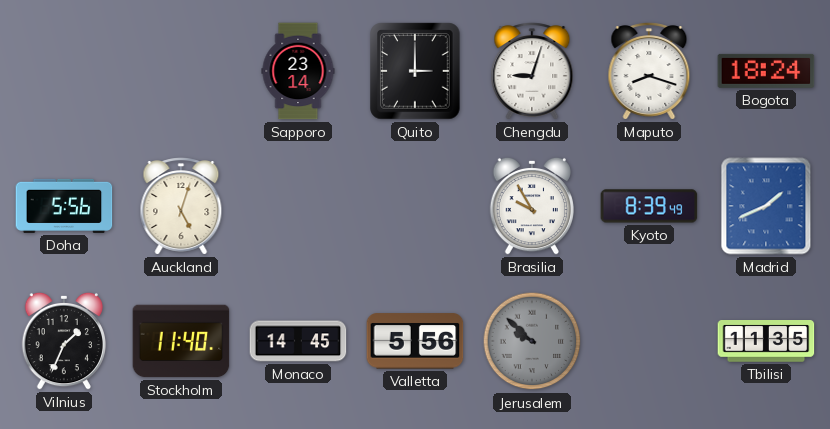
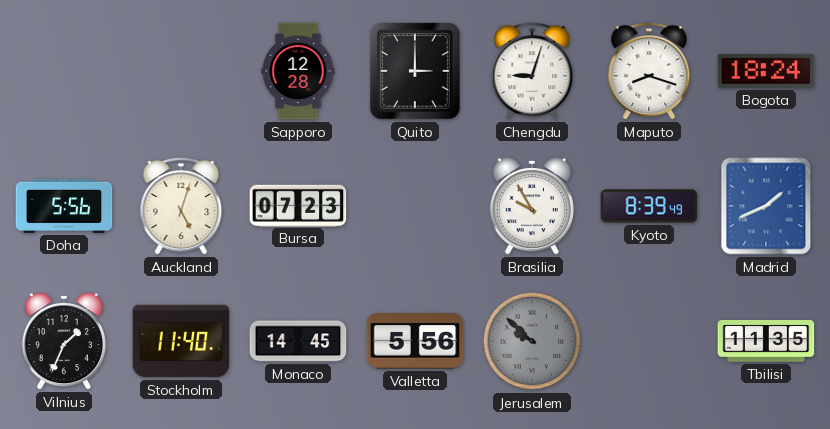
Sapporo: 23:14 -> 12:28 (298, 71)
Bursa: none -> 07:23 (298, 205)
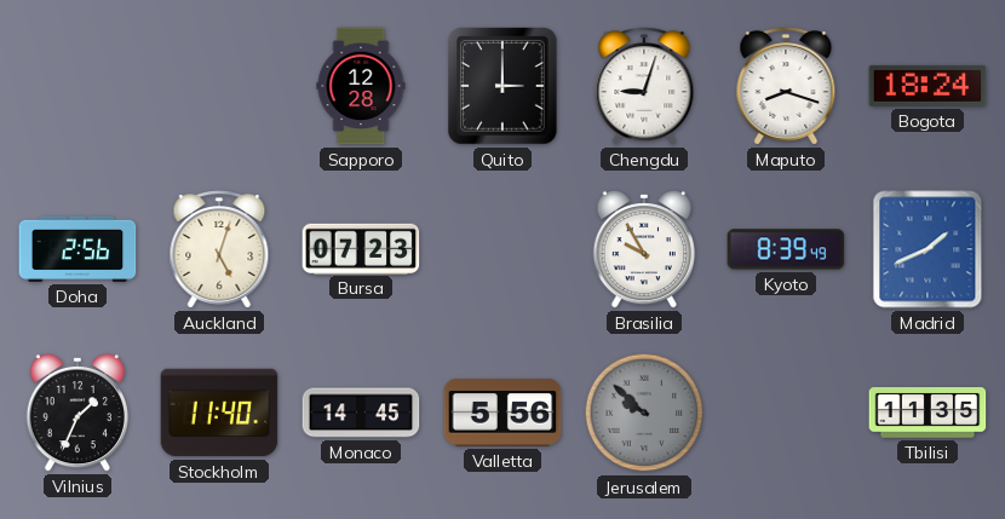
Doha: 5:56 -> 2:56 (77, 249)
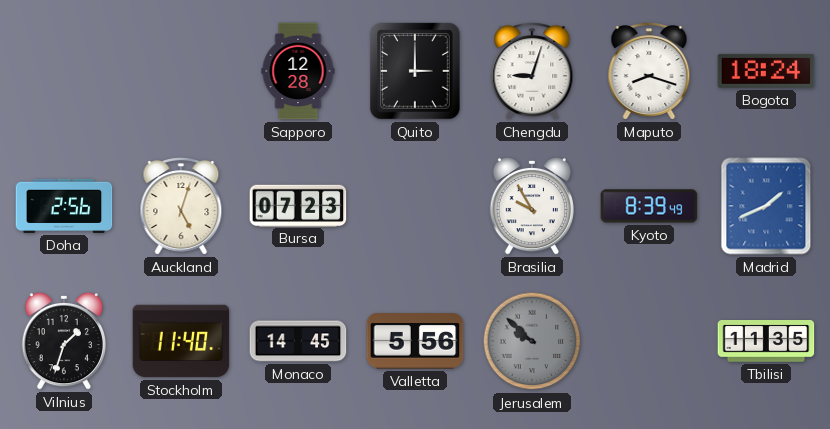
Vilnius: 1:34 -> 1:33 (64, 341)
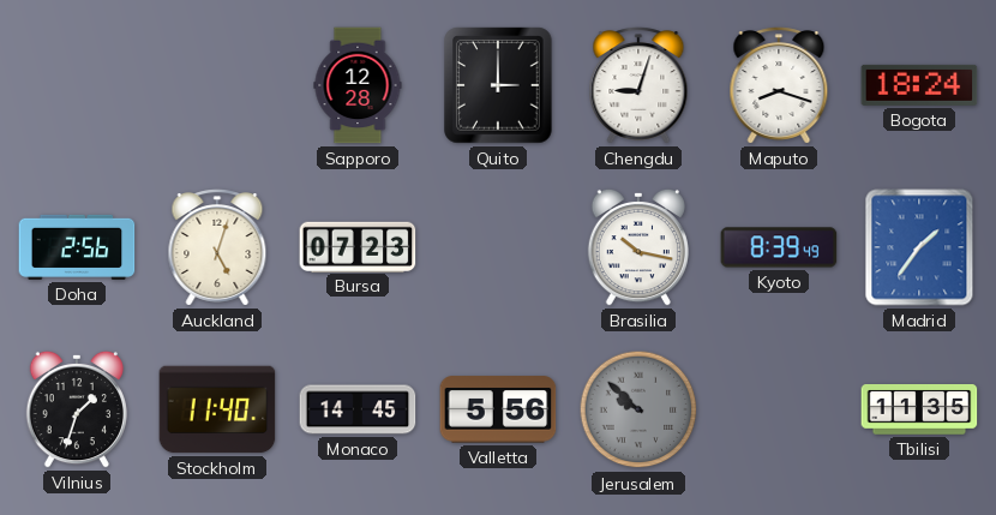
Brasilia: 9:55 -> 10:17 (638, 247)
Madrid: 1:41 -> 1:36 (919, 247)
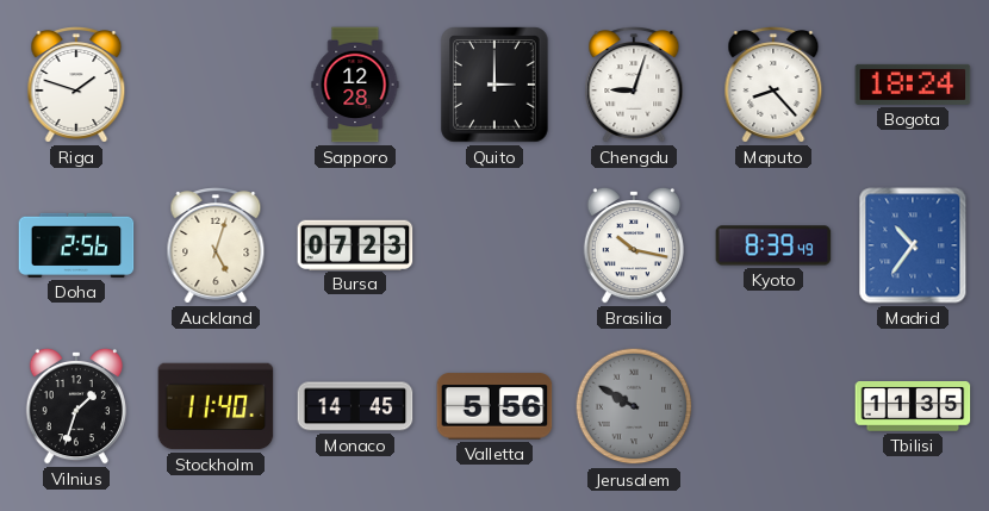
Riga: none -> 1:48 (76, 85)
Maputo: 8:18 -> 8:23 (773, 85)
Madrid: 1:36 -> 10:36 (913, 245)
Jerusalem: 9:52 -> 9:50 (634, 406)
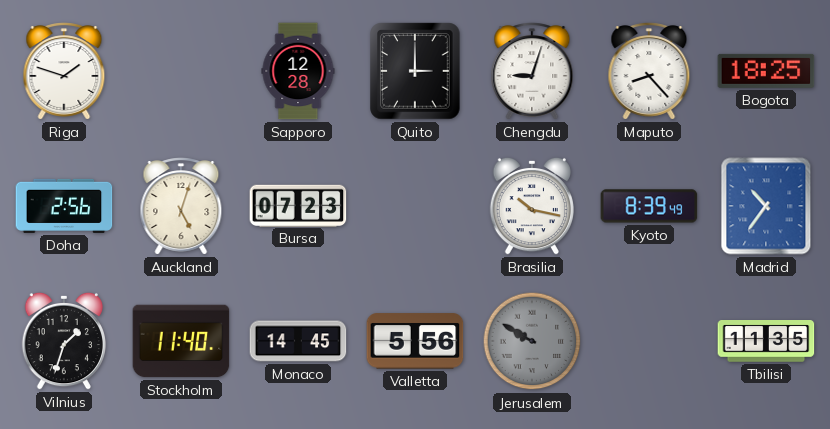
Bogota: 18:24 -> 18:25 (766, 71)
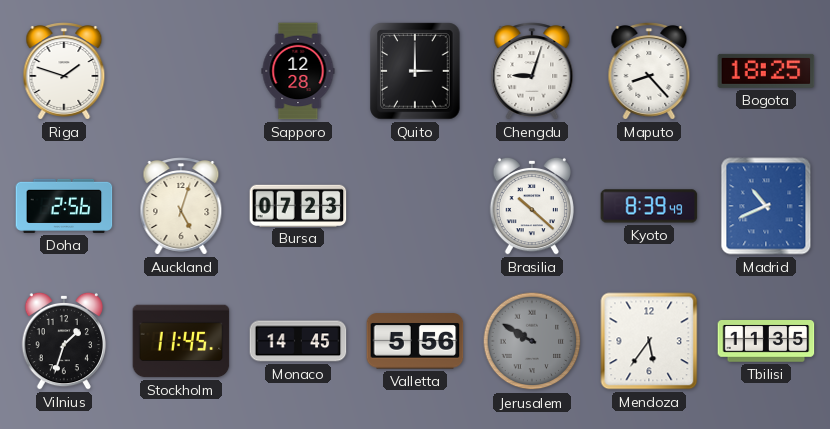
Brasilia: 10:17 -> 10:22 (532, 206)
Madrid: 10:36 -> 10:41 (766, 206)
Stockholm: 11:40 -> 11:45 (181, 341)
Mendoza: none -> 5:36 (649, 341)
